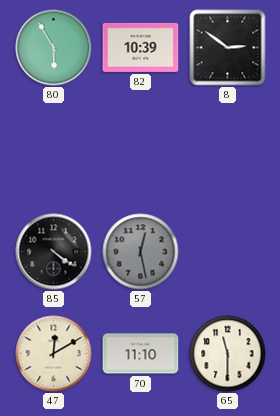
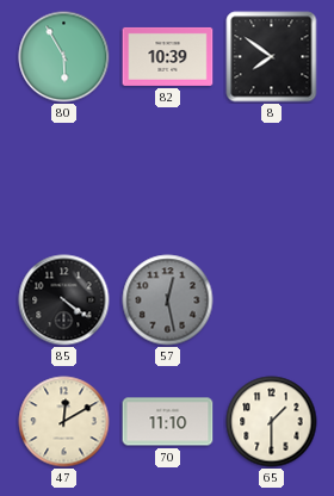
8: 2:51 -> 7:51 (272, 57)
65: 11:30 -> 1:30 (272, 422)
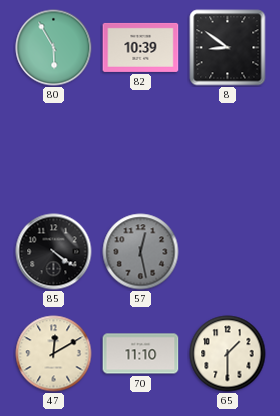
8: 7:51 -> 8:51 (228, 48)
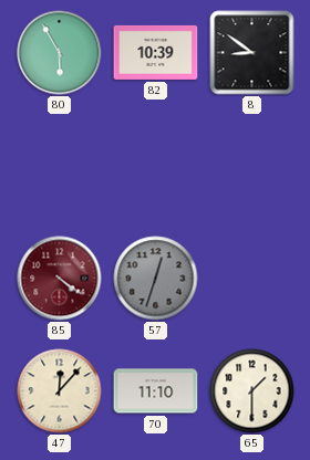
85 dial: black -> burgundy (60, 279)
57: 12:28 -> 12:33 (156, 279)
47: 12:10 -> 12:07 (60, 391)
